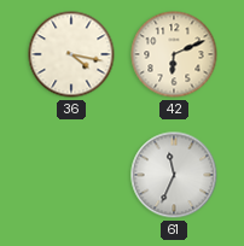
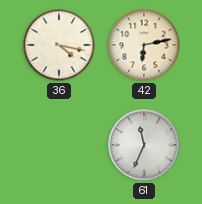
42: 6:11 -> 6:13 (144, 45)
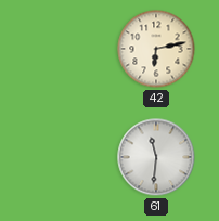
36: 4:17 -> none (59, 45)
61: 11:34 -> 11:31 (156, 157)
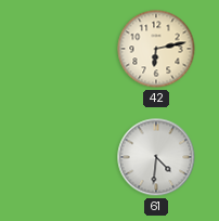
61: 11:31 -> 4:31 (156, 157)
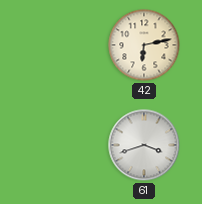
61: 4:31 -> 3:42 (144, 145)
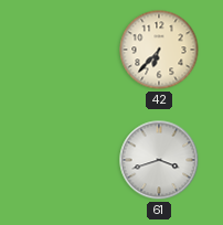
42: 6:13 -> 6:37 (159, 50)
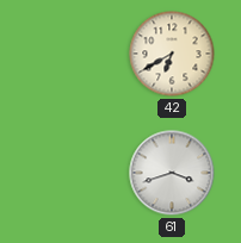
42: 6:37 -> 6:40 (172, 54)
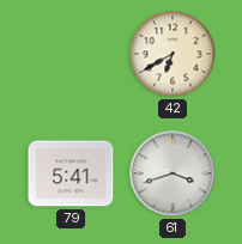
79: none -> 5:41 (71, 173)
